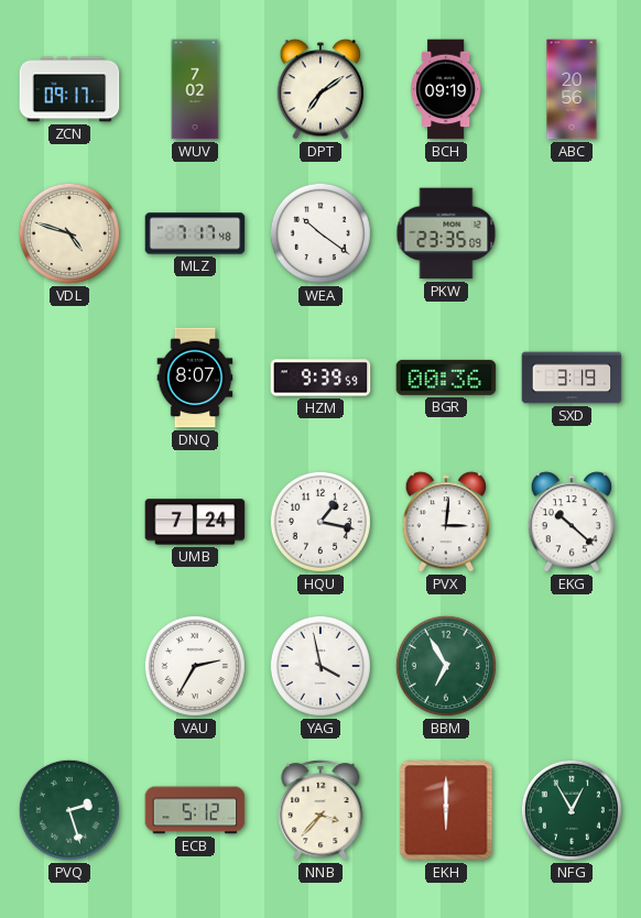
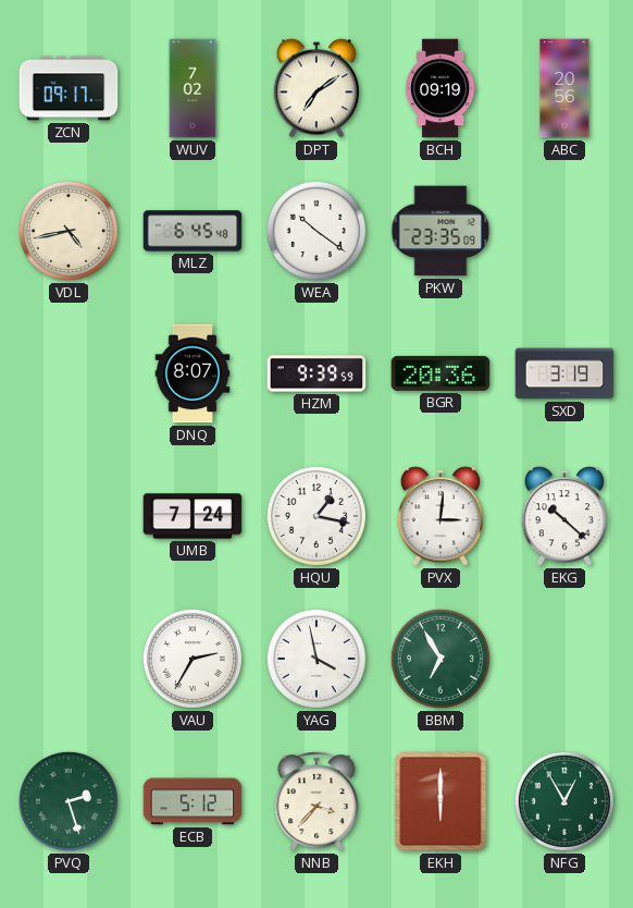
VDL: 4:48 -> 4:43 (69, 231)
MLZ: 7:17 -> 6:45 (193, 231)
BGR: 00:36 -> 20:36 (440, 373)
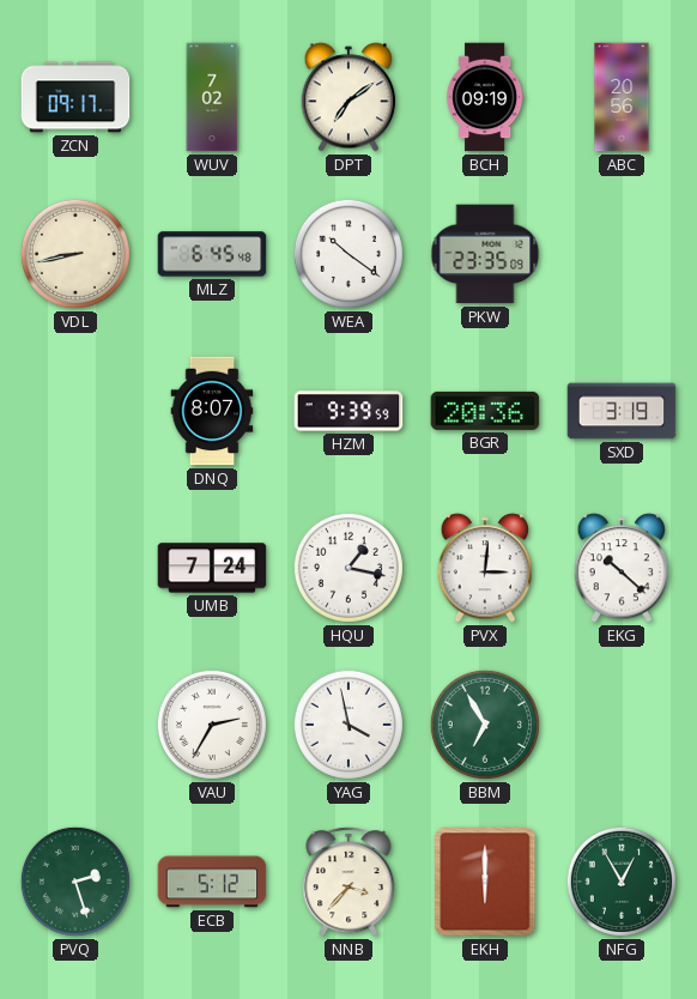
VDL: 4:43 -> 8:43 (75, 254)
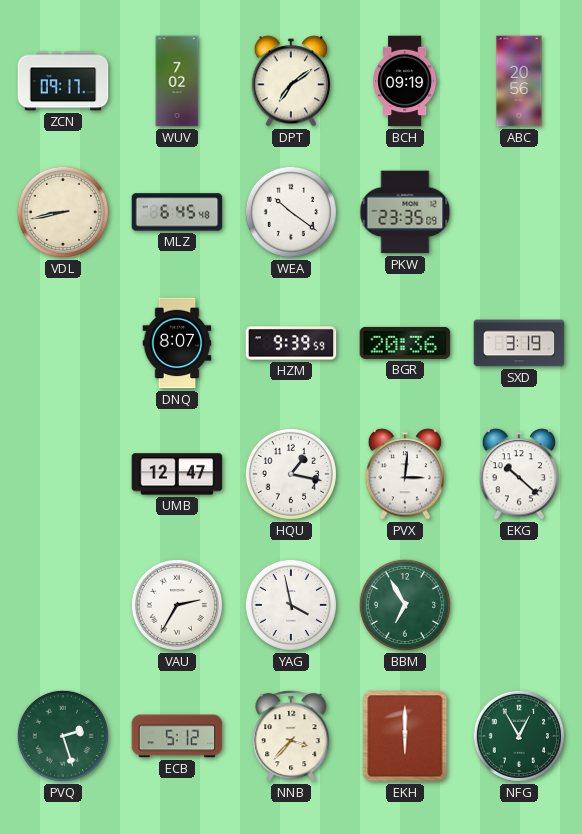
UMB: 7:24 -> 12:47 (177, 474)
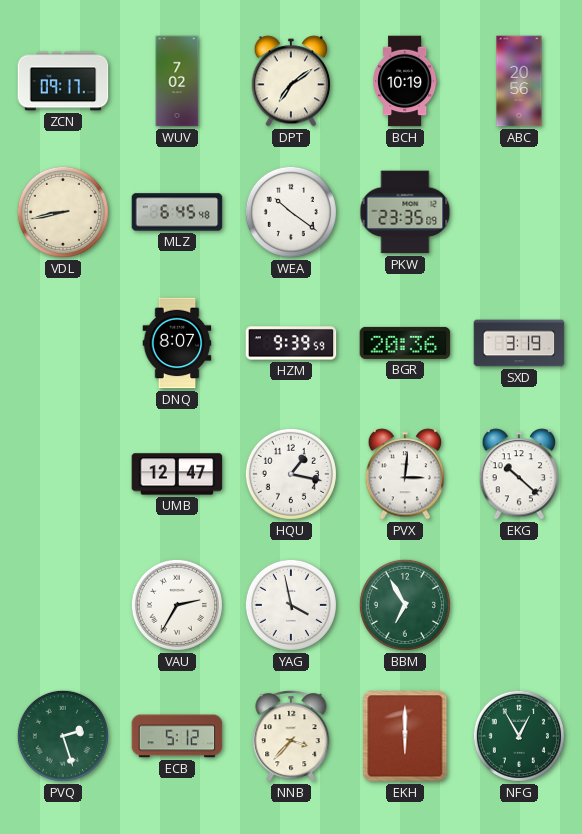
BCH: 09:19 -> 10:19 (405, 81)
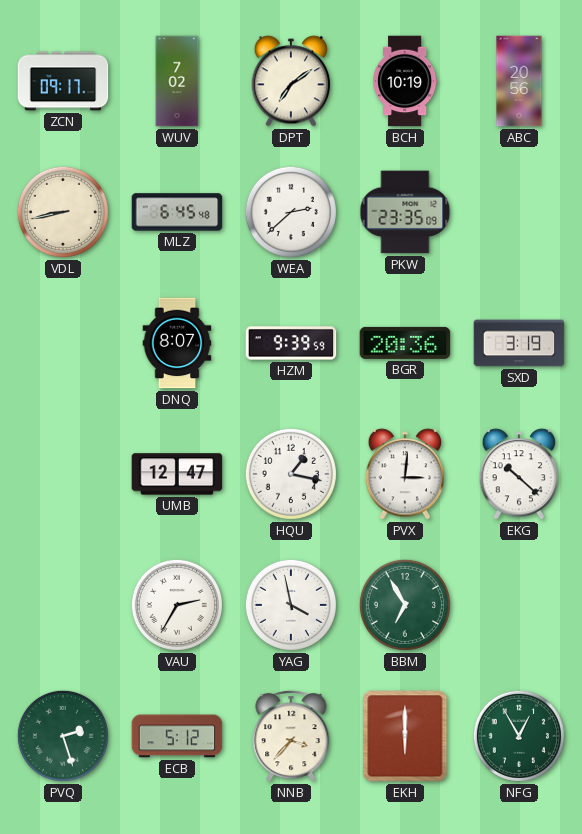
WEA: 10:21 -> 2:38 (291, 212)
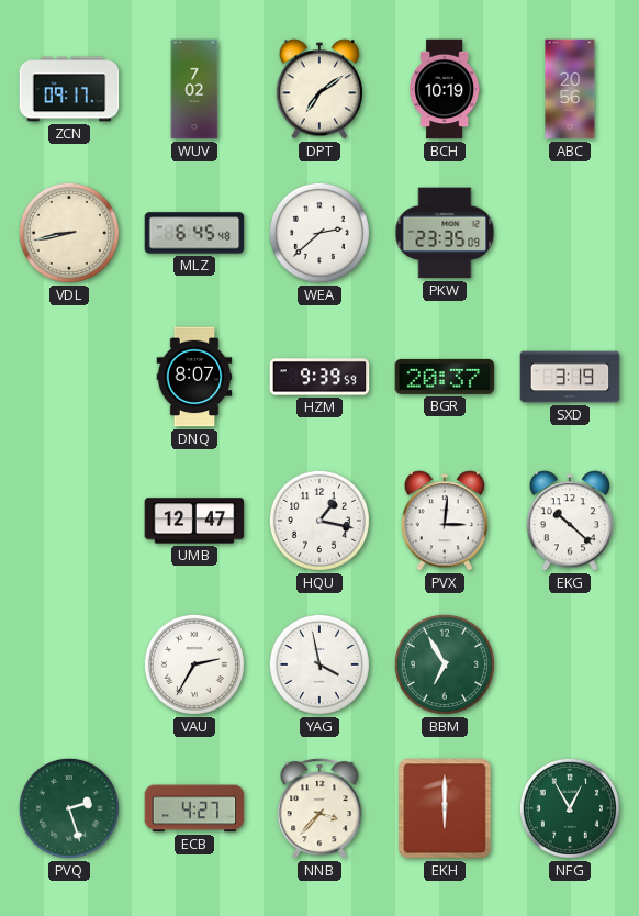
BGR: 20:36 -> 20:37 (445, 377)
ECB: 5:12 -> 4:27 (194, 808)
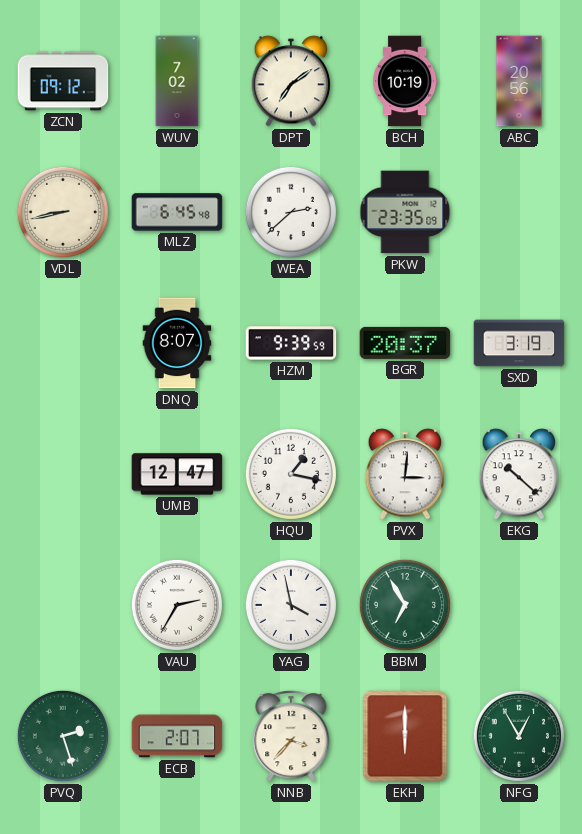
ZCN: 09:17 -> 09:12 (63, 81)
ECB: 4:27 -> 2:07 (177, 736)
